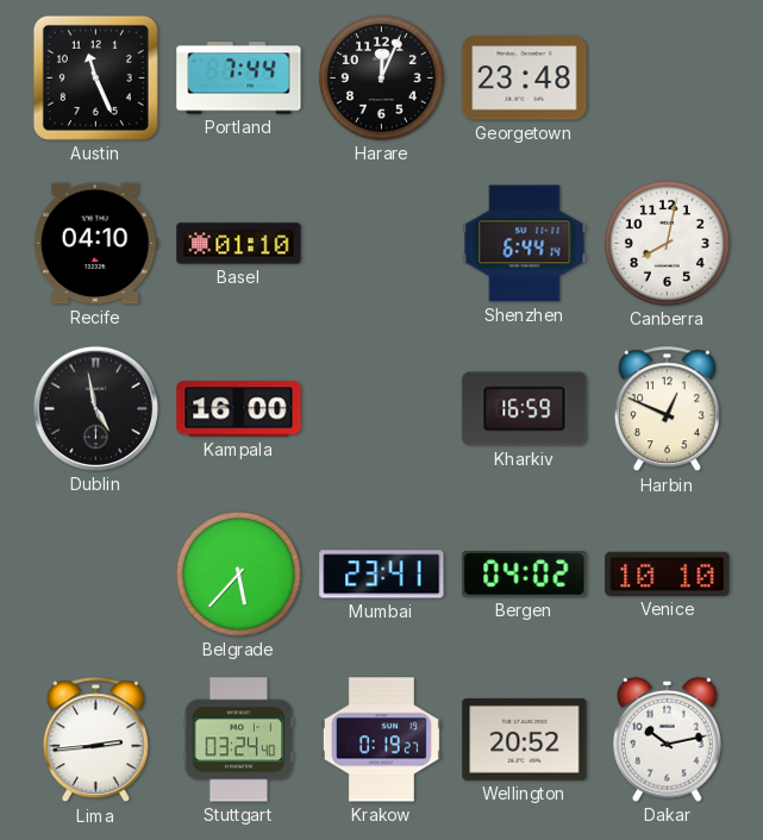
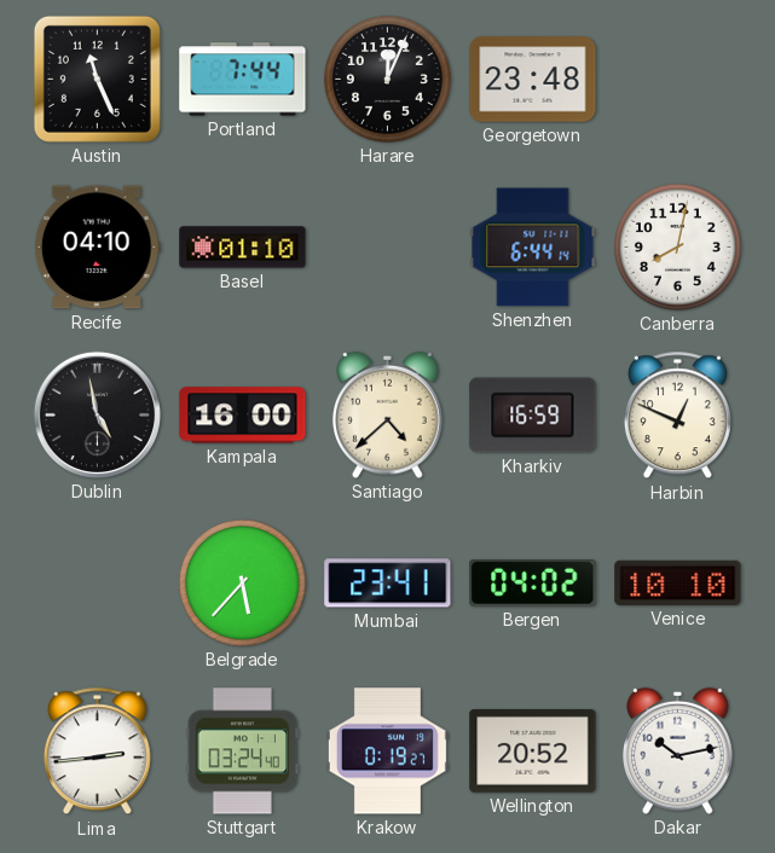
Santiago: none -> 4:38 (388, 414)
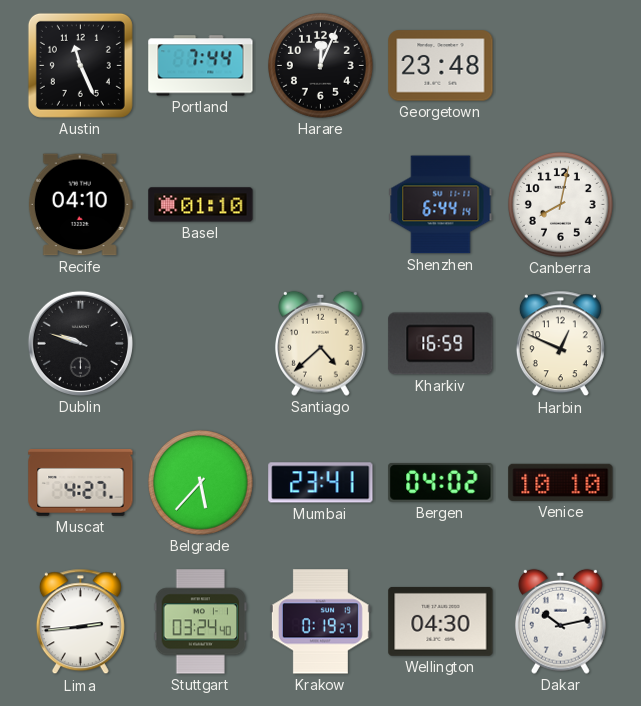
Dublin: 4:58 -> 9:48 (80, 343)
Kampala: 16:00 -> none (243, 416)
Muscat: none -> 4:27 (81, 483)
Wellington: 20:52 -> 04:30 (441, 621)
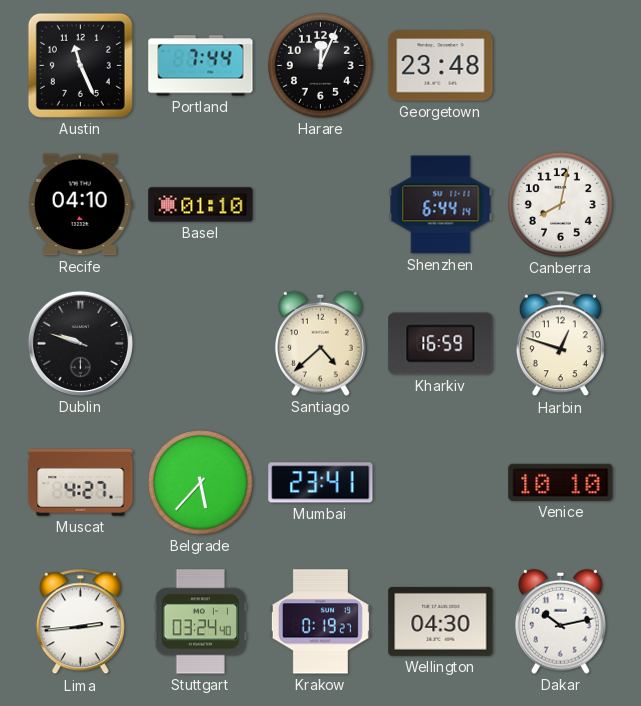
Harbin: 12:49 -> 12:48 (560, 344)
Bergen: 04:02 -> none (441, 483)
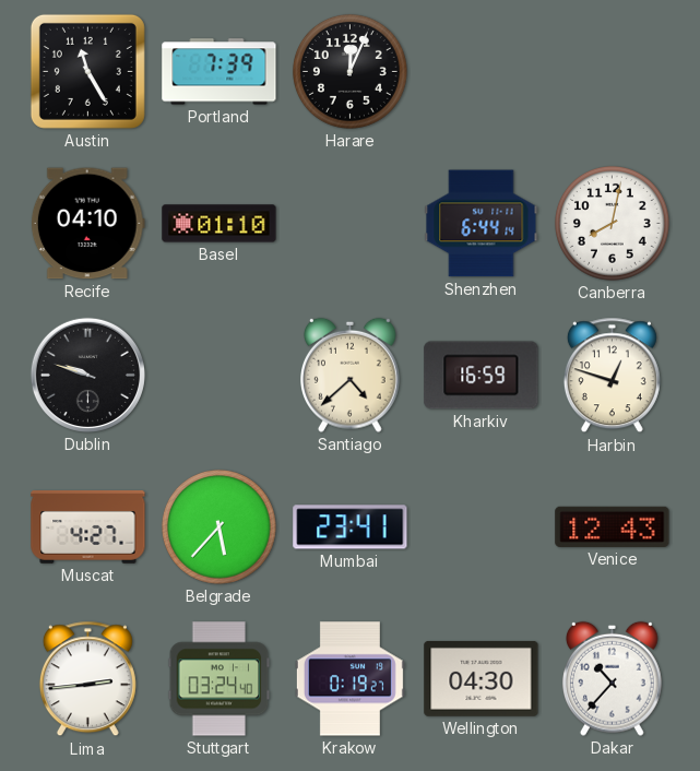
Austin: 11:26 -> 11:25 (87, 71)
Portland: 7:44 -> 7:39 (220, 72)
Georgetown: 23:48 -> none (441, 66)
Venice: 10:10 -> 12:43 (613, 526)
Dakar: 10:13 -> 10:37 (613, 678)
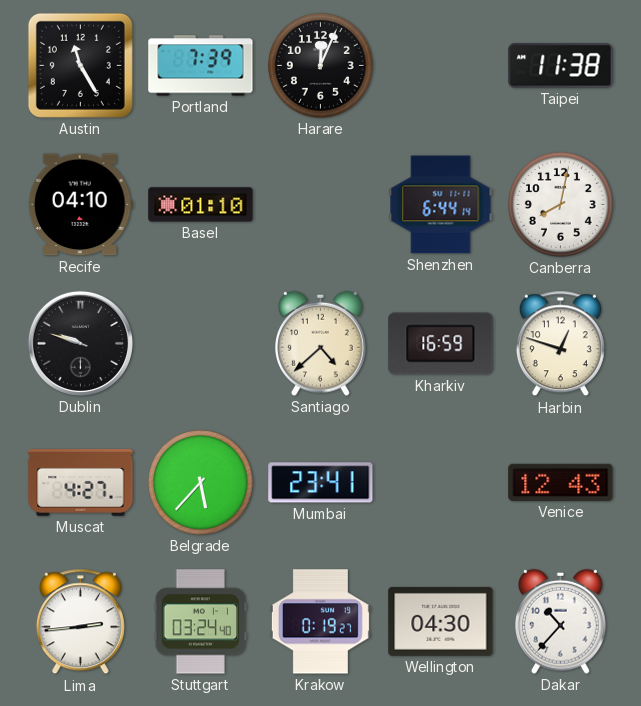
Taipei: none -> 11:38 (561, 66)
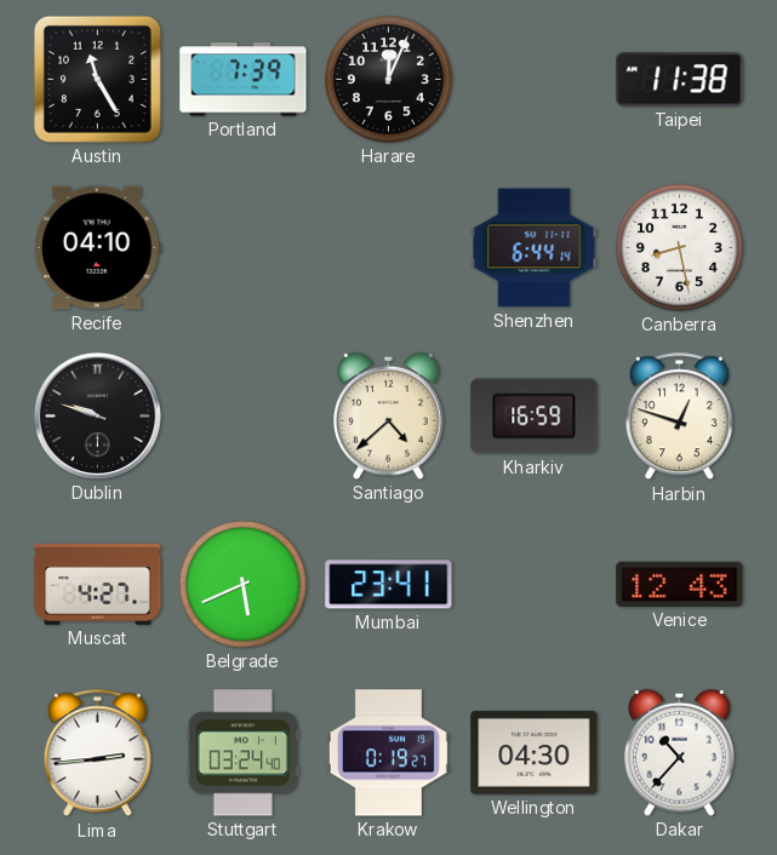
Basel: 01:10 -> none (201, 205)
Canberra: 8:02 -> 8:28 (679, 247)
Belgrade: 5:37 -> 5:41 (242, 584)
